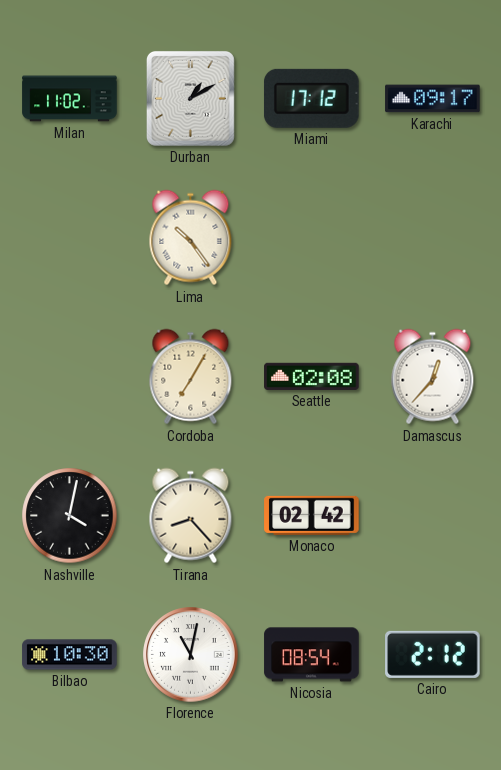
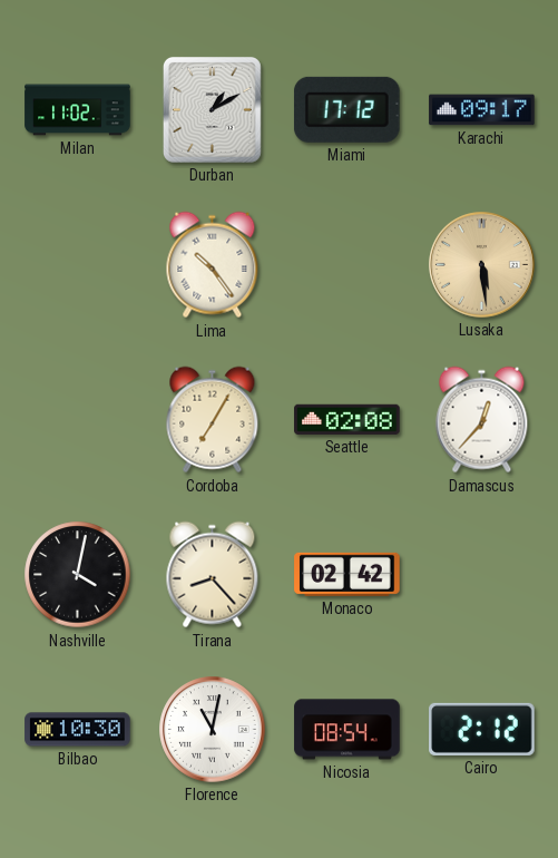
Lusaka: none -> 5:29 (482, 265)
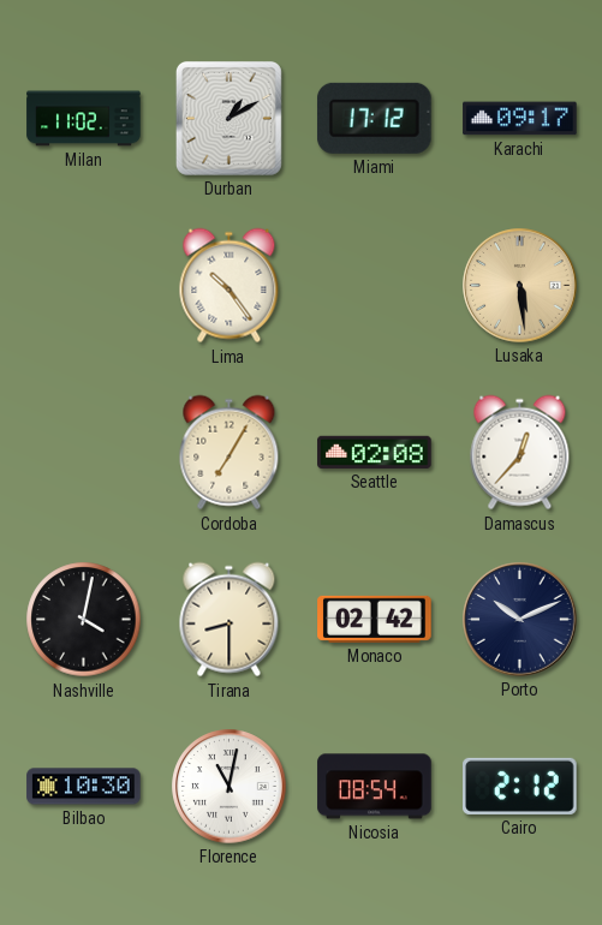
Tirana: 8:23 -> 8:30 (230, 620)
Porto: none -> 10:11 (520, 620)
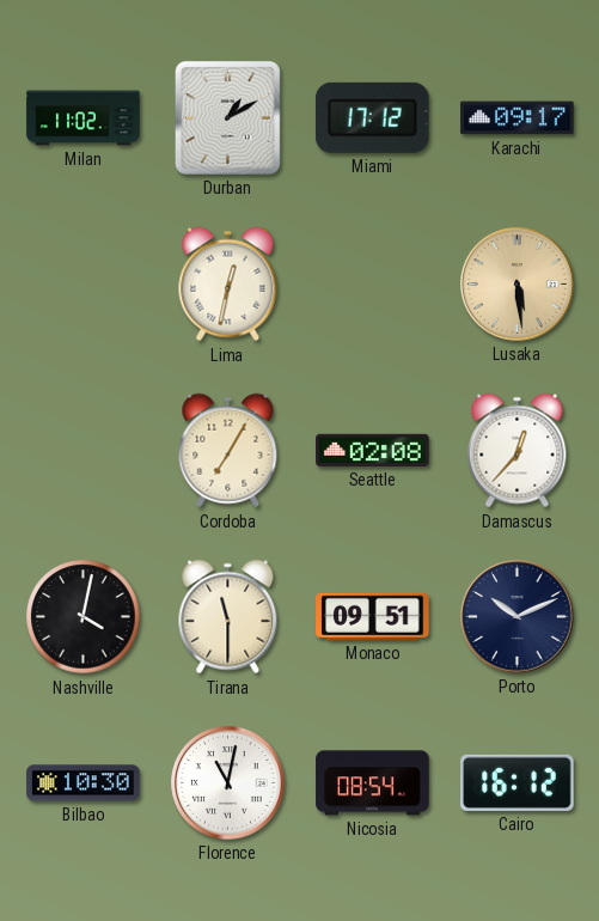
Lima: 10:24 -> 12:32 (228, 285)
Tirana: 8:30 -> 11:30 (228, 617)
Monaco: 02:42 -> 09:51 (373, 616)
Cairo: 2:12 -> 16:12 (518, 782)
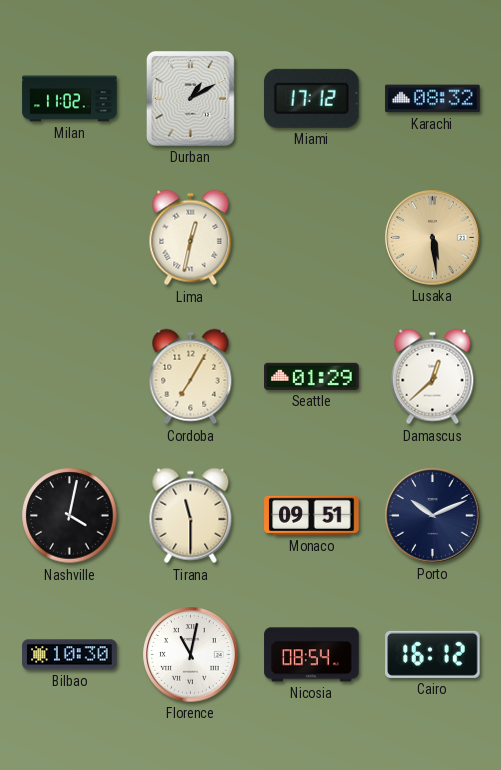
Karachi: 09:17 -> 08:32 (433, 99)
Seattle: 02:08 -> 01:29 (312, 376)
Damascus: 12:37 -> 12:38 (433, 377)
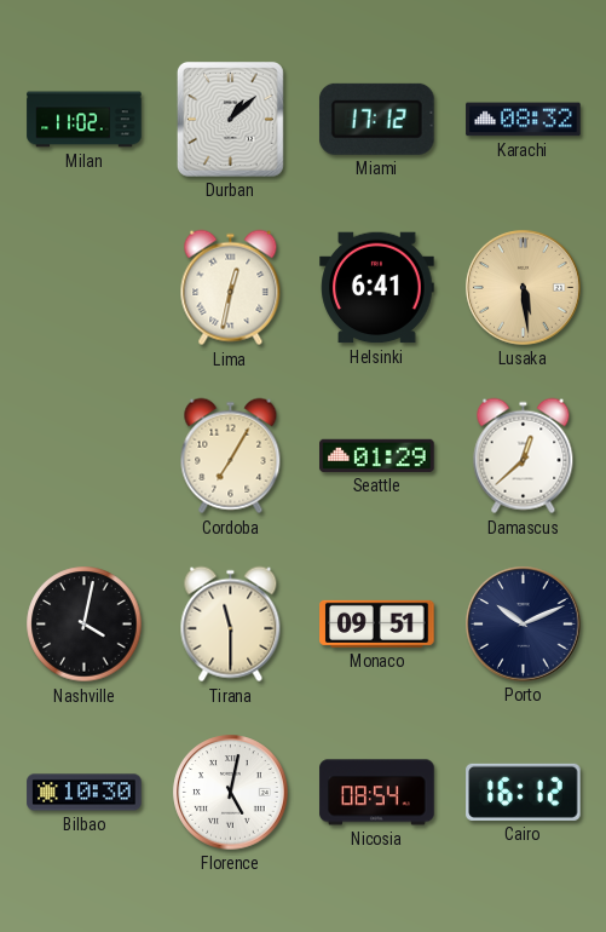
Durban: 1:10 -> 1:08 (230, 119)
Helsinki: none -> 6:41 (377, 288)
Florence: 11:02 -> 5:02 (231, 793)
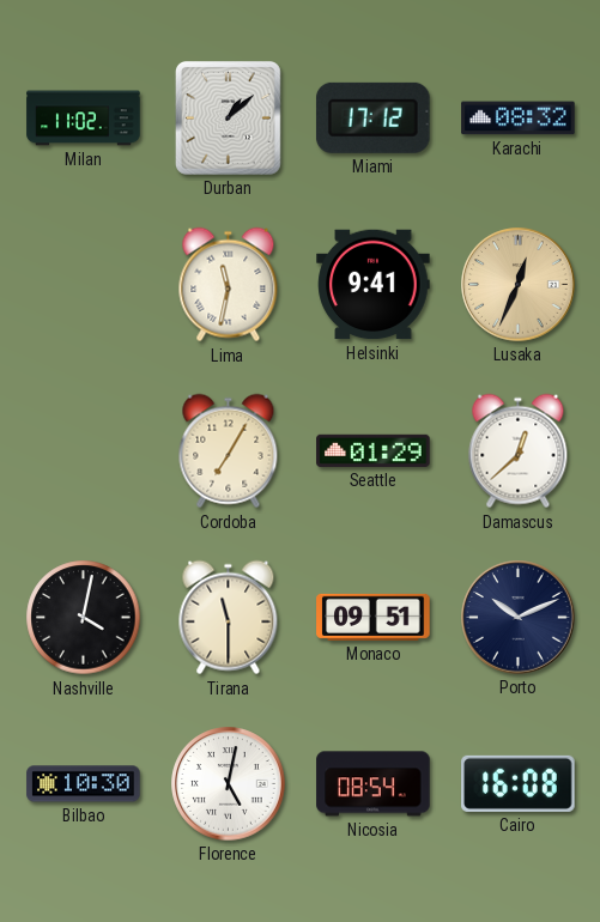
Lima: 12:32 -> 11:32 (229, 285)
Helsinki: 6:41 -> 9:41 (374, 285)
Lusaka: 5:29 -> 12:34 (519, 285)
Cairo: 16:12 -> 16:08 (519, 783)
